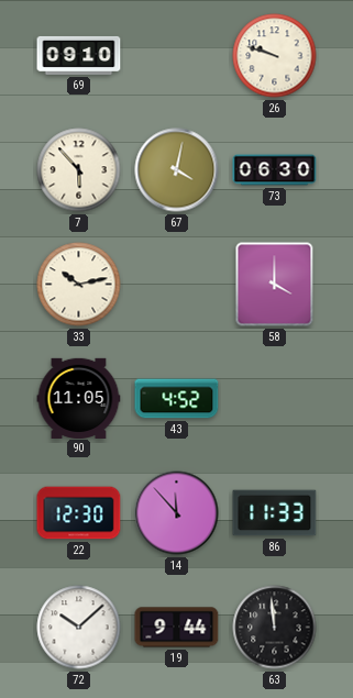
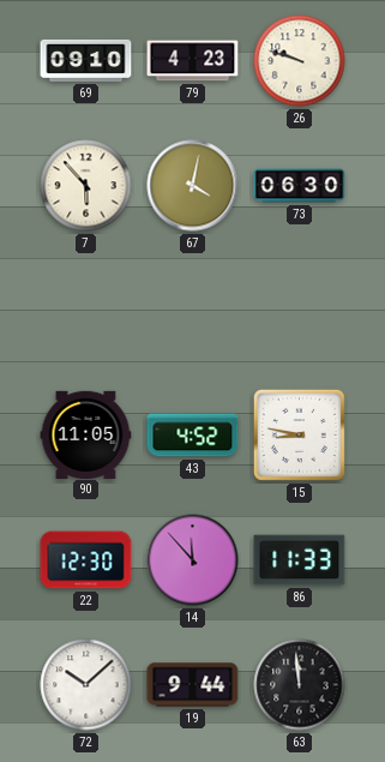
79: none -> 4:23 (193, 61)
33: 10:13 -> none (79, 285)
58: 4:00 -> none (275, 285)
15: none -> 8:47 (299, 434)
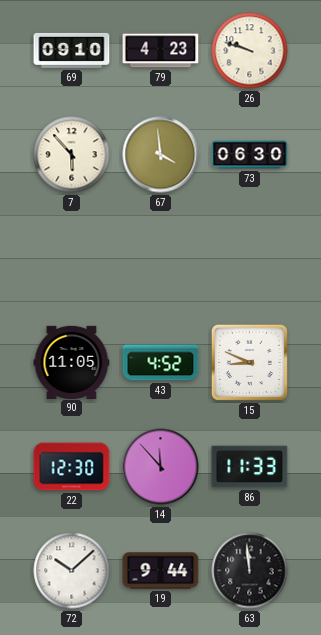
67: 4:02 -> 3:59 (161, 155)
15: 8:47 -> 8:49 (249, 362)
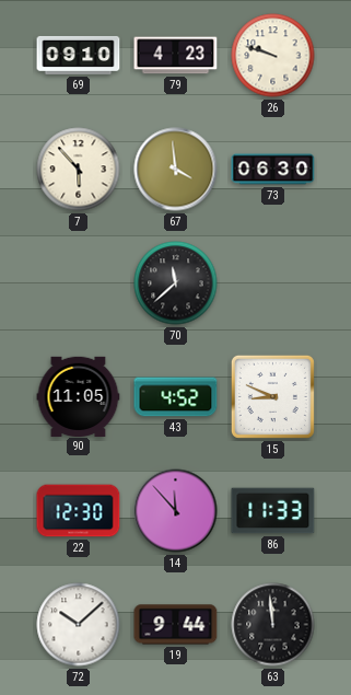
70: none -> 11:38 (176, 283)
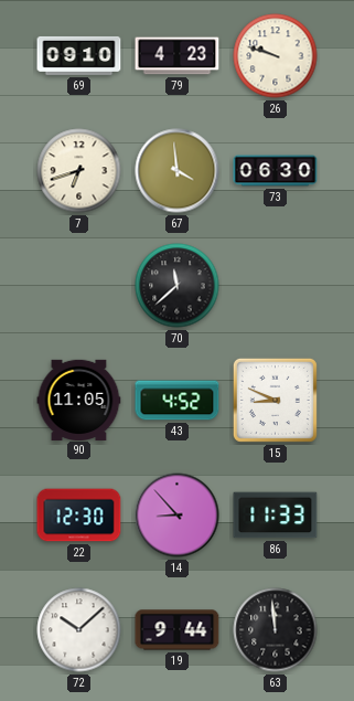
7: 5:53 -> 6:42 (79, 171)
14: 11:53 -> 8:53 (178, 516)
